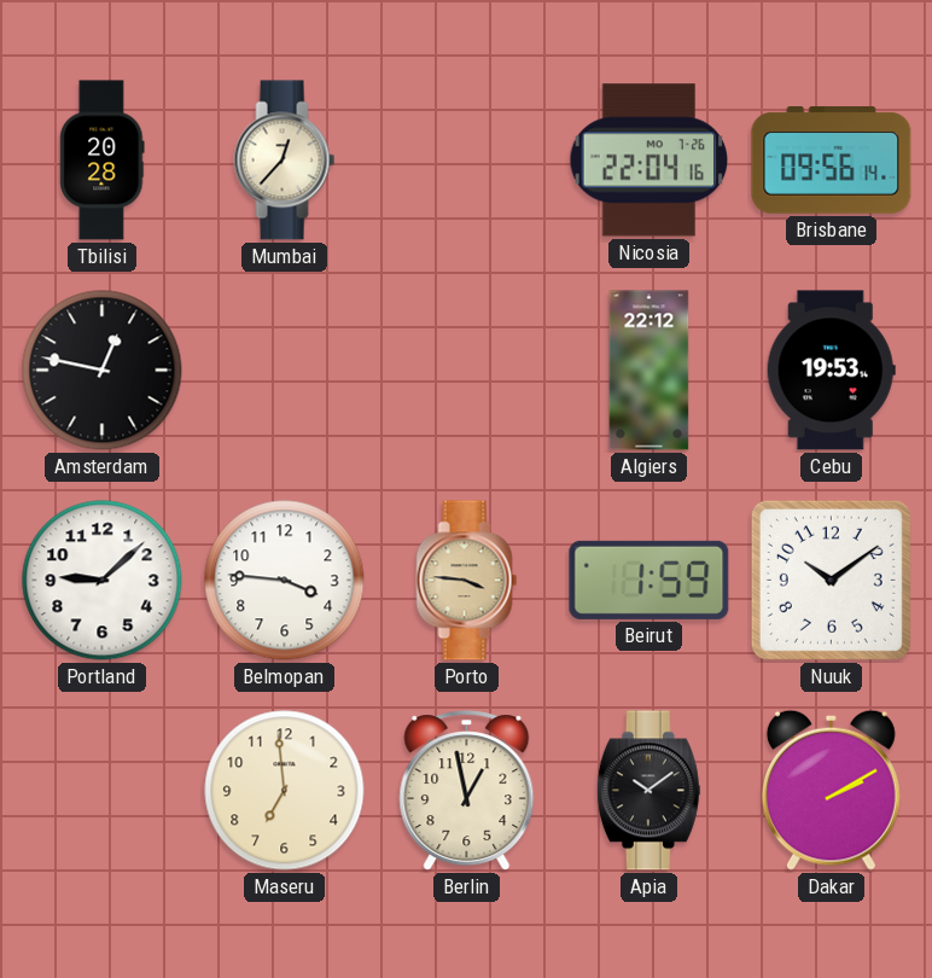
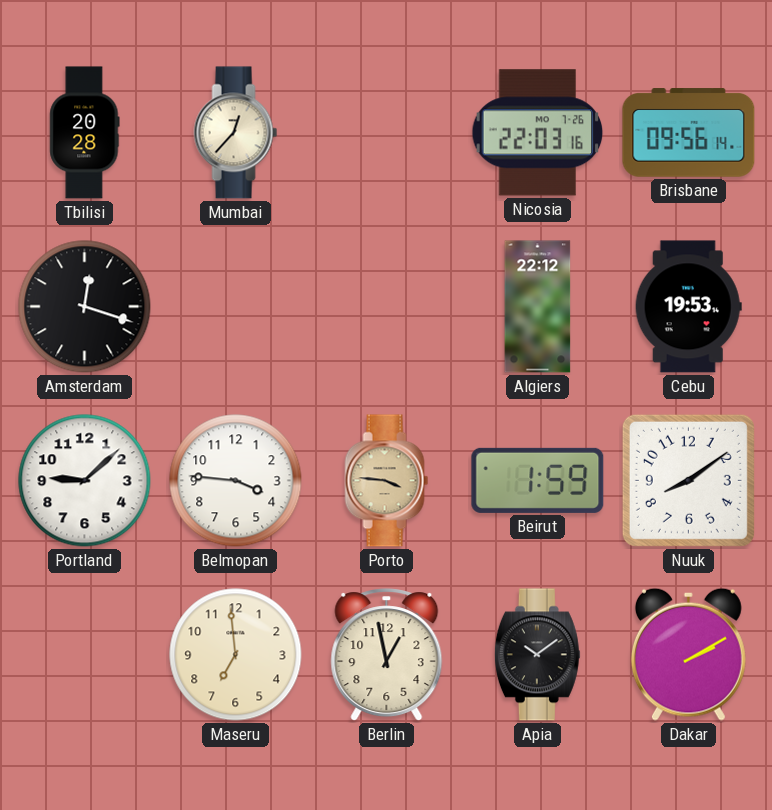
Nicosia: 22:04 -> 22:03 (538, 133)
Amsterdam: 12:47 -> 12:18 (85, 307)
Nuuk: 10:09 -> 8:09 (688, 480)
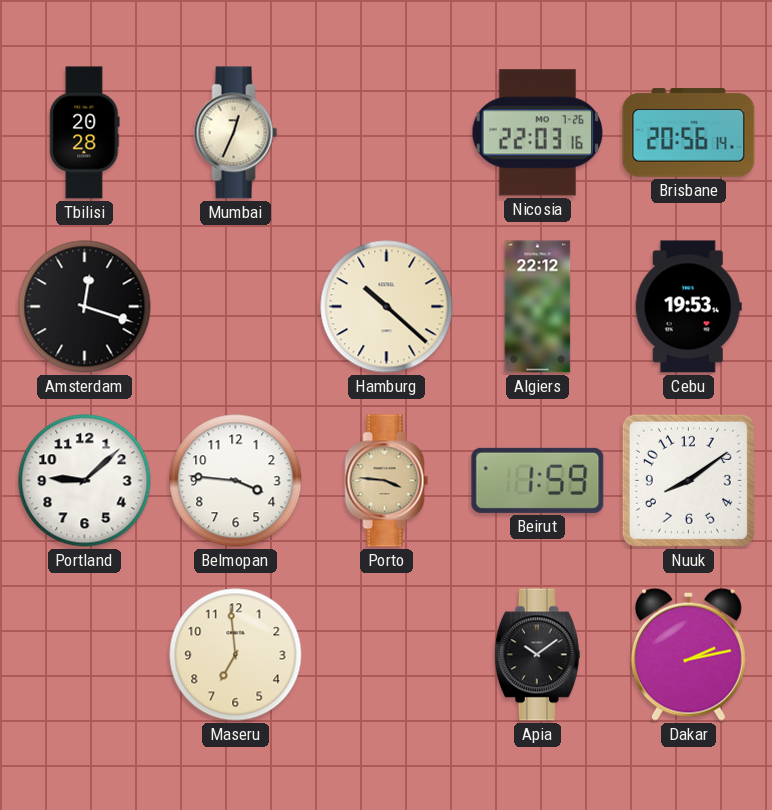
Mumbai: 12:37 -> 12:34 (236, 133)
Brisbane: 09:56 -> 20:56 (689, 133)
Hamburg: none -> 10:22 (387, 307)
Berlin: 12:58 -> none (387, 655)
Dakar: 2:10 -> 2:13 (688, 654)
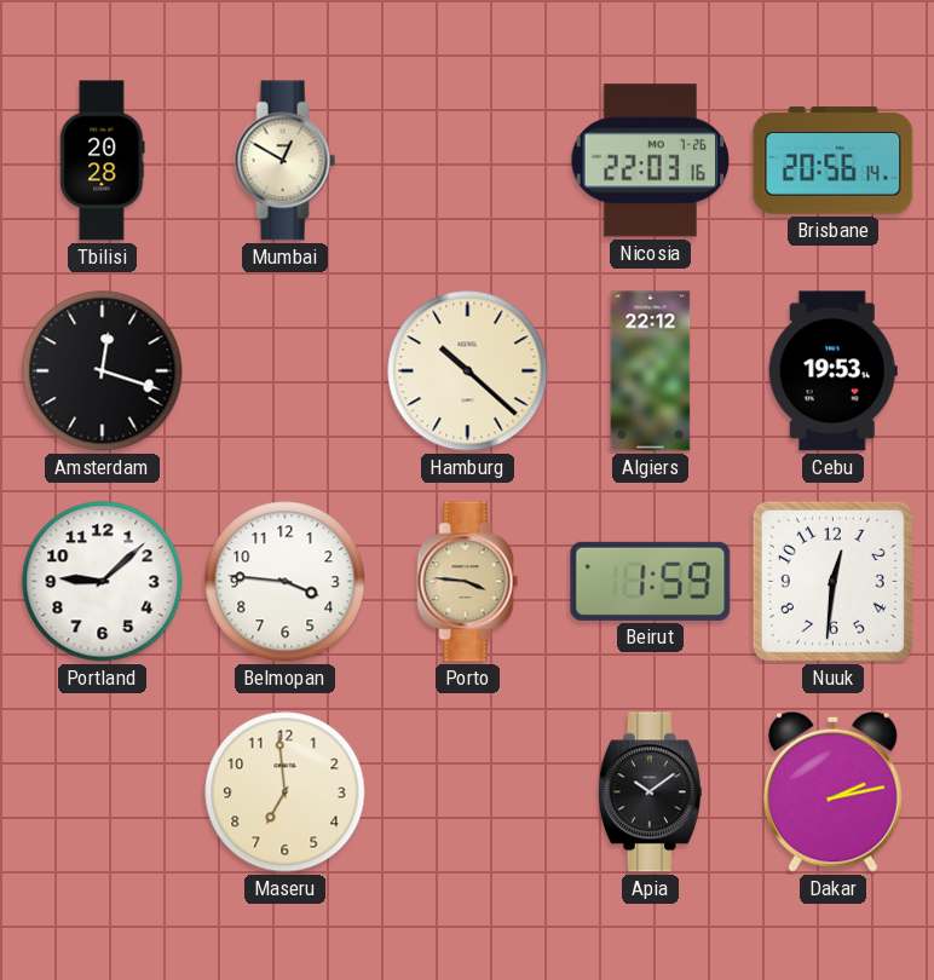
Mumbai: 12:34 -> 12:50 (286, 161)
Nuuk: 8:09 -> 12:31 (832, 581)
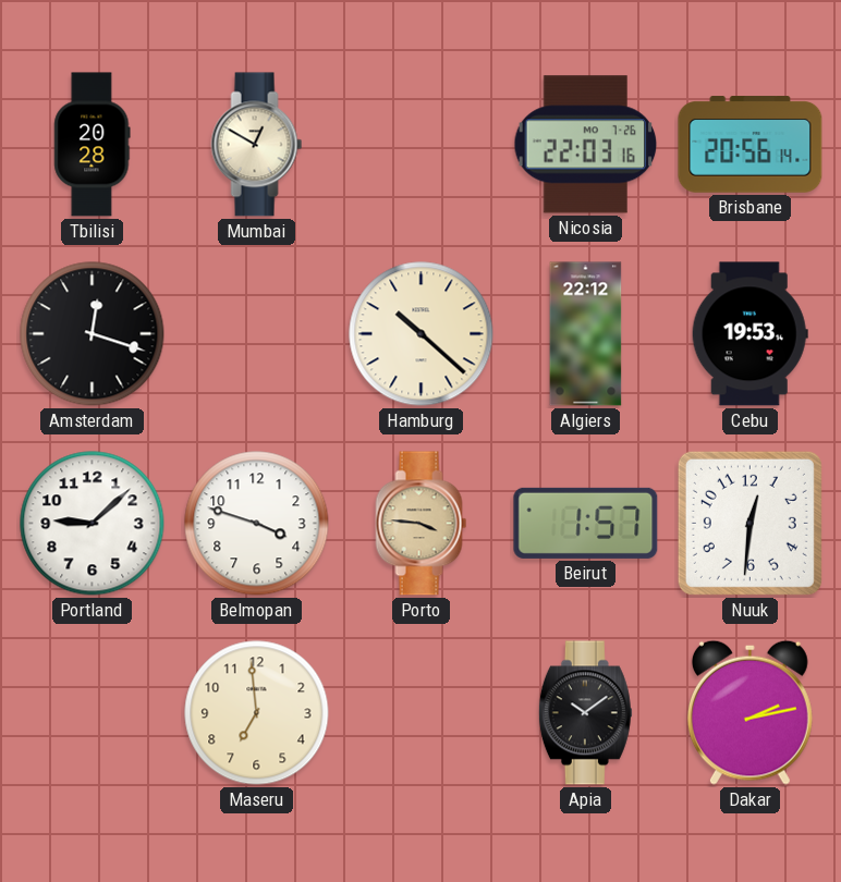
Belmopan: 3:46 -> 3:48 (257, 524)
Beirut: 1:59 -> 1:57 (586, 523)
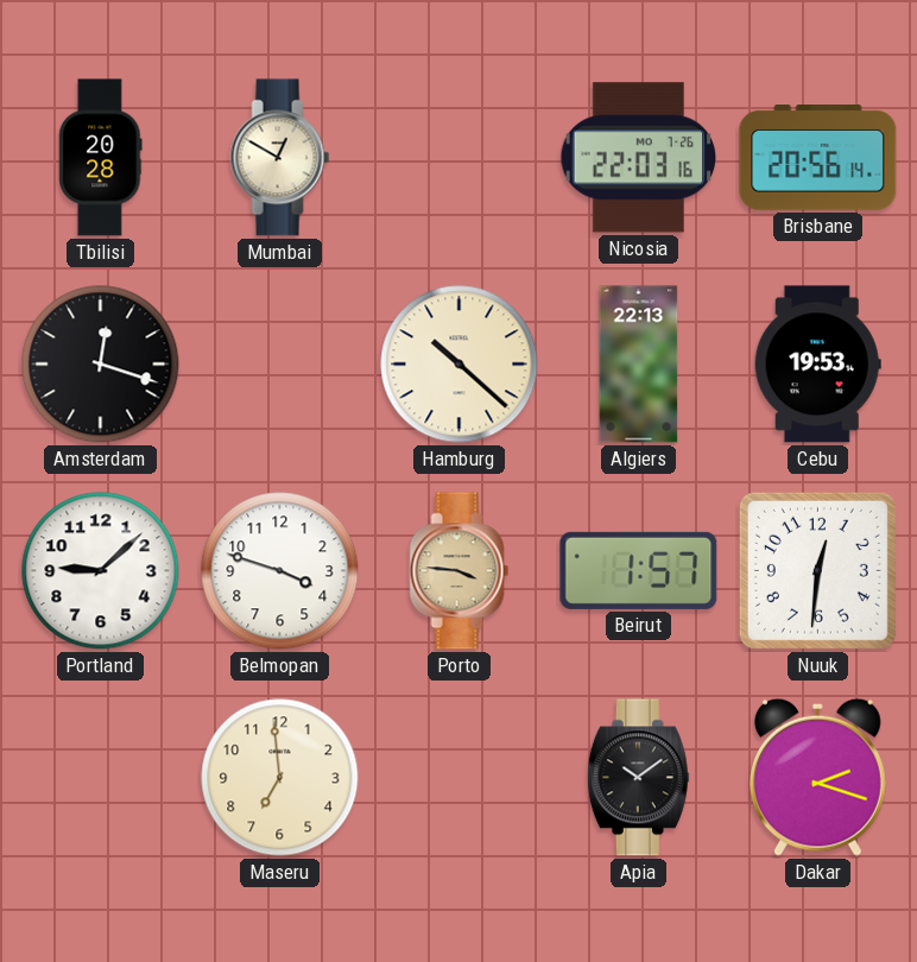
Algiers: 22:12 -> 22:13 (639, 365)
Dakar: 2:13 -> 2:18 (817, 777)
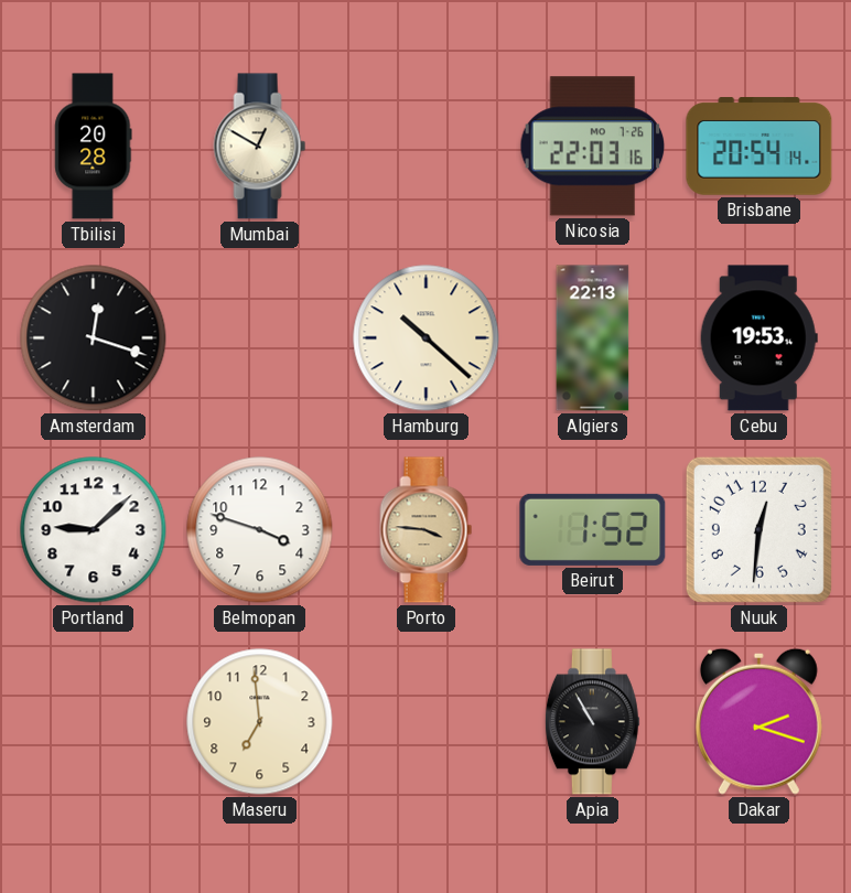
Brisbane: 20:56 -> 20:54 (760, 147)
Beirut: 1:57 -> 1:52 (593, 529)
Apia: 10:09 -> 10:55 (592, 722)
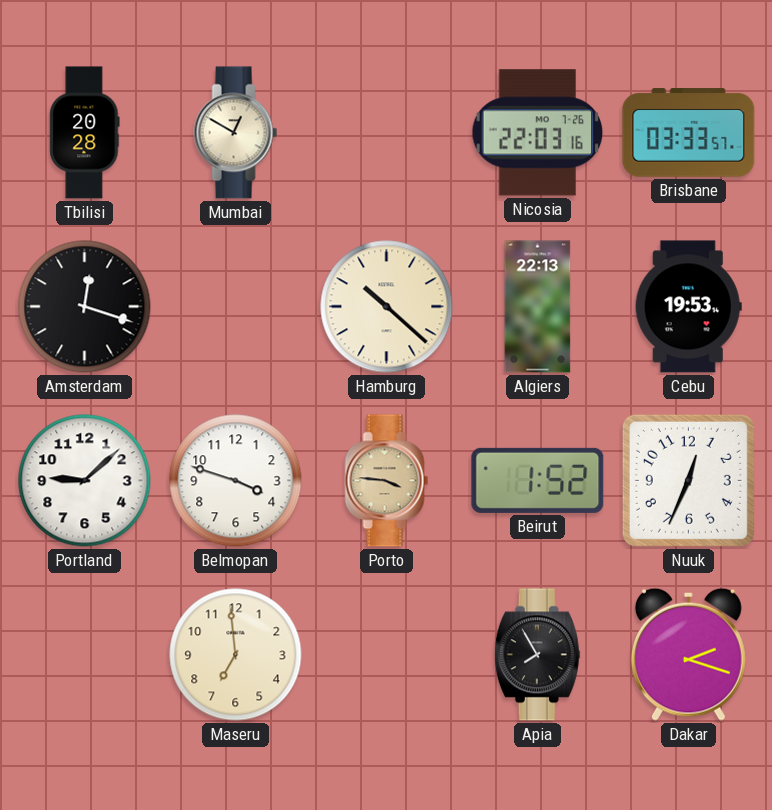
Brisbane: 20:54 -> 03:33 (689, 133)
Nuuk: 12:31 -> 12:34 (688, 480)
Apia: 10:55 -> 7:55 (537, 655)
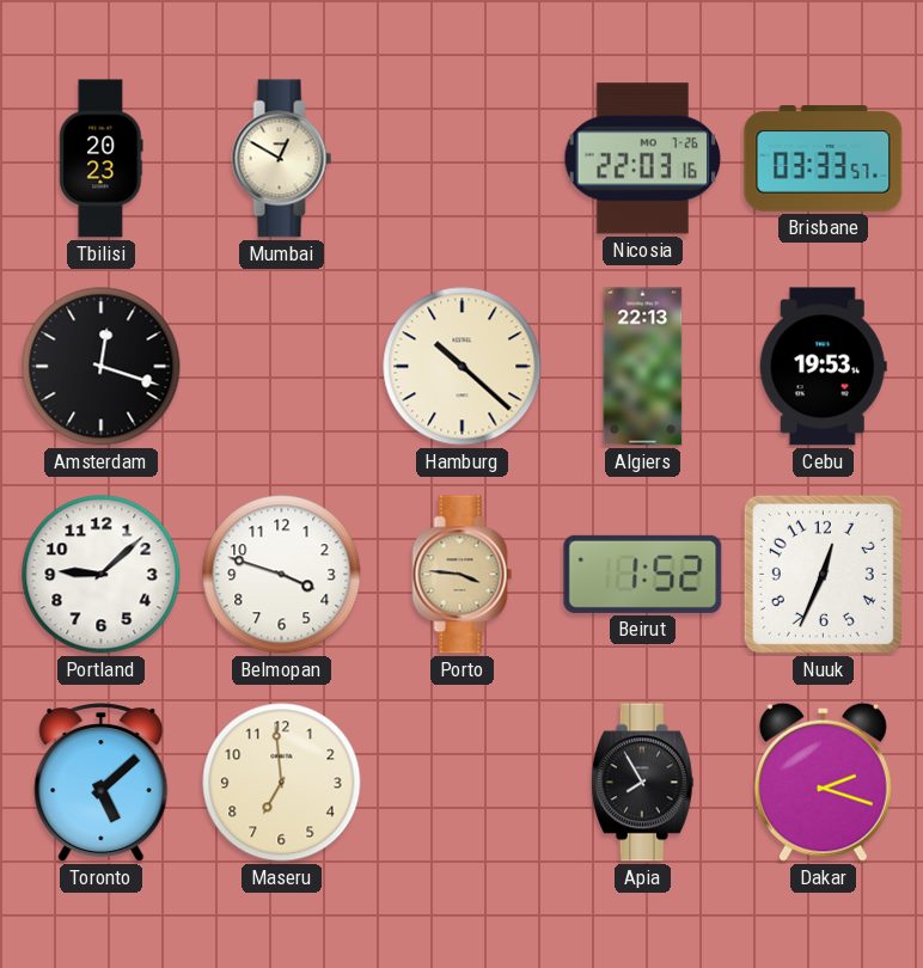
Tbilisi: 20:28 -> 20:23 (102, 159)
Toronto: none -> 5:08 (102, 783)
